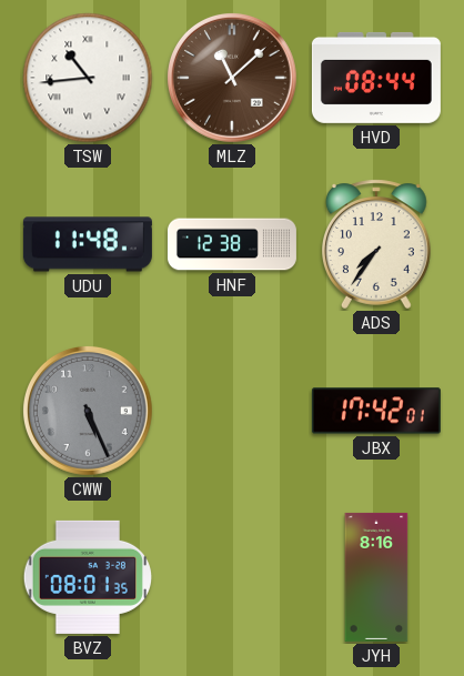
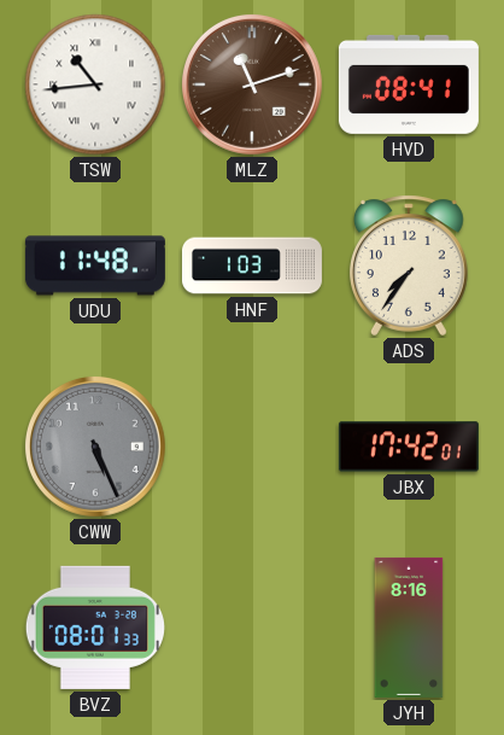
MLZ: 11:08 -> 11:12 (252, 84)
HVD: 08:44 -> 08:41 (409, 84)
HNF: 12:38 -> 1:03 (252, 266)
BVZ: 08:01:35 -> 08:01:33 (94, 628)
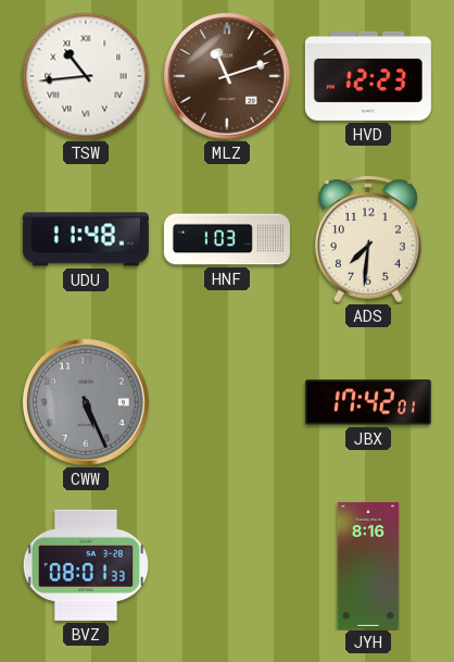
HVD: 08:41 -> 12:23 (368, 76)
ADS: 7:36 -> 7:31 (368, 239)
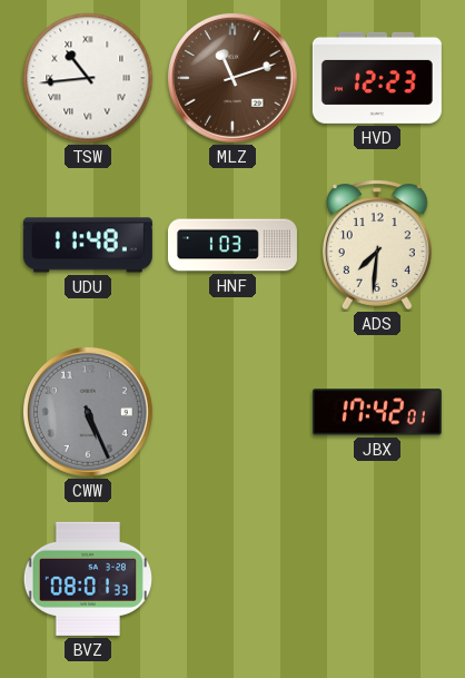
JYH: 8:16 -> none (368, 565)
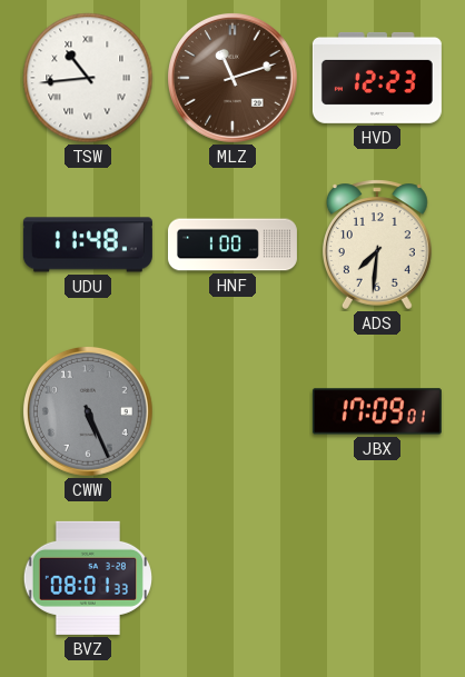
HNF: 1:03 -> 1:00 (233, 245)
JBX: 17:42 -> 17:09 (377, 411)
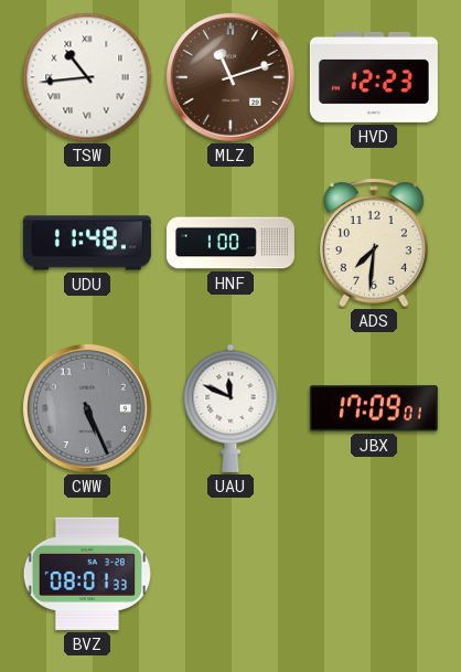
UAU: none -> 11:49 (230, 408)
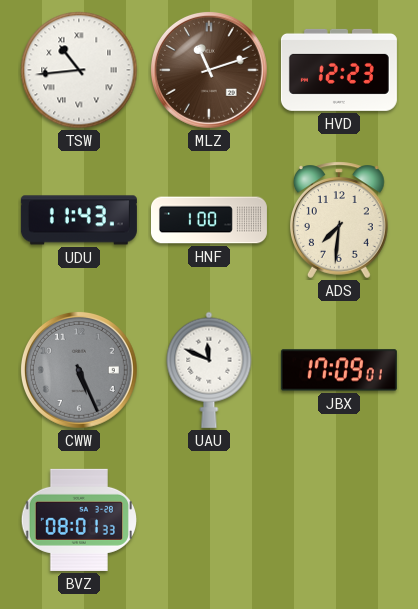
UDU: 11:48 -> 11:43 (79, 220)
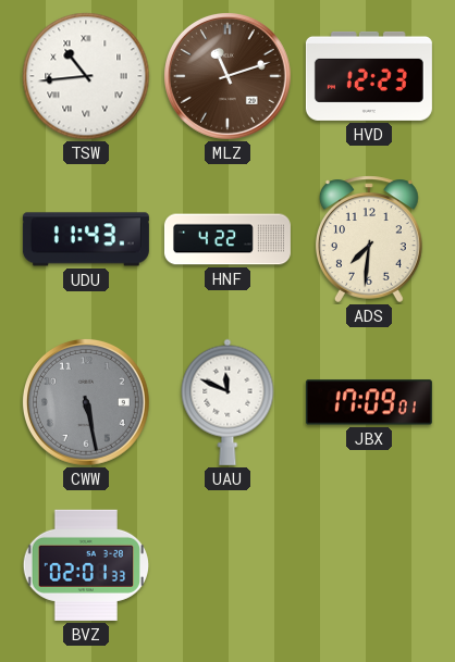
HNF: 1:00 -> 4:22 (228, 239)
CWW: 5:26 -> 5:28 (86, 402)
BVZ: 08:01 -> 02:01 (85, 565)
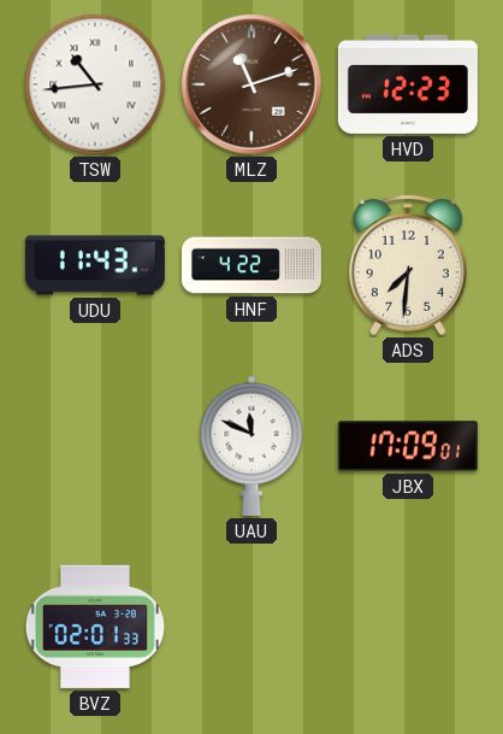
CWW: 5:28 -> none (86, 402)
